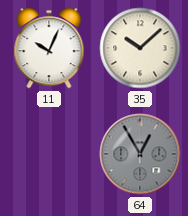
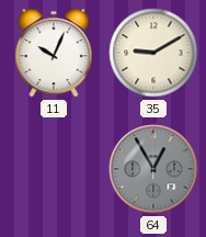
35: 10:08 -> 9:10 (153, 53)
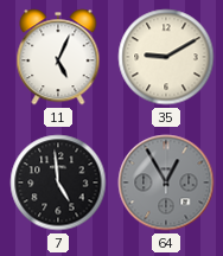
11: 10:04 -> 5:04 (58, 57)
7: none -> 4:59 (58, 183)
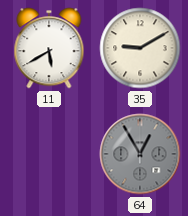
11: 5:04 -> 5:40 (49, 48)
7: 4:59 -> none (58, 183)
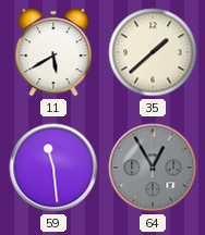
35: 9:10 -> 1:38 (153, 52)
59: none -> 11:29 (53, 168)
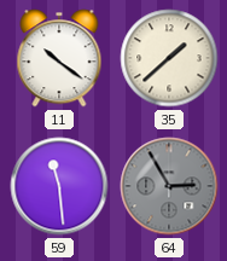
11: 5:40 -> 10:21 (59, 58)
64: 12:55 -> 2:55 (169, 186)
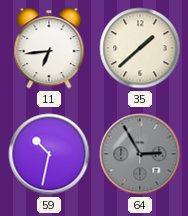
11: 10:21 -> 6:44 (49, 48)
59: 11:29 -> 10:32 (49, 154)
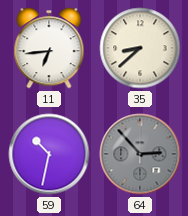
35: 1:38 -> 8:38 (140, 48)
64: 2:55 -> 2:53 (140, 154)
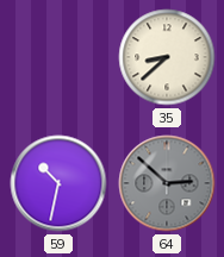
11: 6:44 -> none (49, 48)
64: 2:53 -> 2:52 (167, 183)
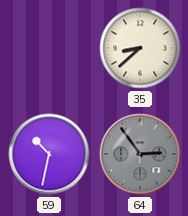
64: 2:52 -> 2:54 (140, 154)
